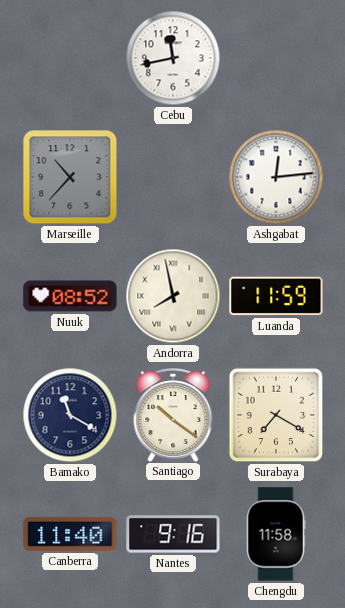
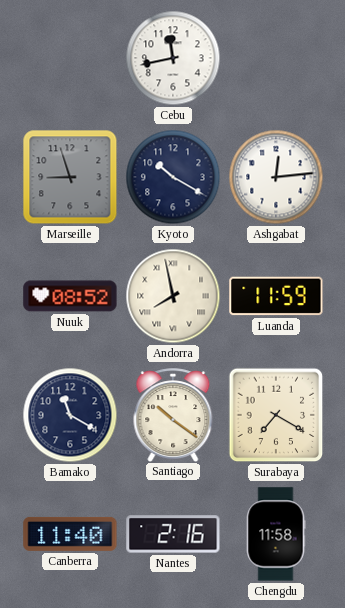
Marseille: 10:37 -> 8:57 (70, 177)
Kyoto: none -> 10:20 (173, 177)
Nantes: 9:16 -> 2:16 (173, 534)
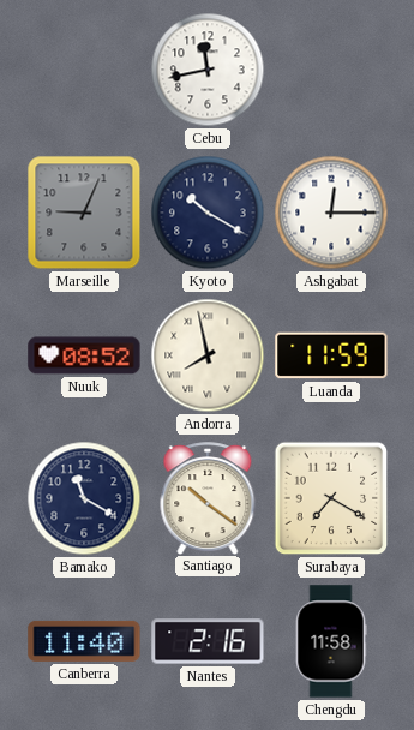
Marseille: 8:57 -> 9:04 (84, 213)
Ashgabat: 12:14 -> 12:15 (331, 213)
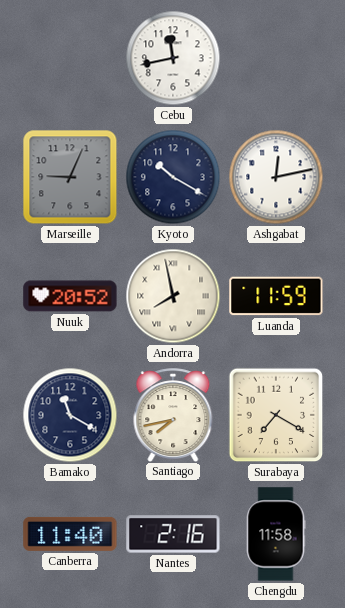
Ashgabat: 12:15 -> 12:13 (276, 177)
Nuuk: 08:52 -> 20:52 (70, 296)
Santiago: 10:21 -> 7:43 (173, 415)
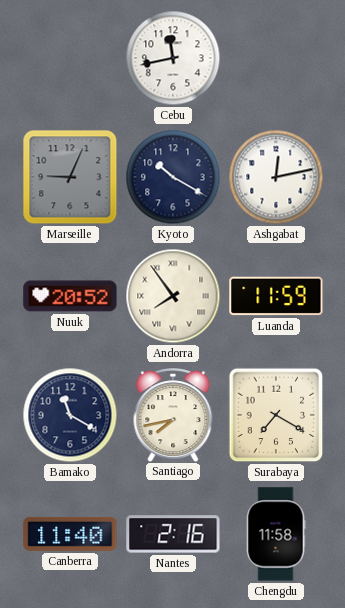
Andorra: 7:58 -> 7:54 (173, 296)
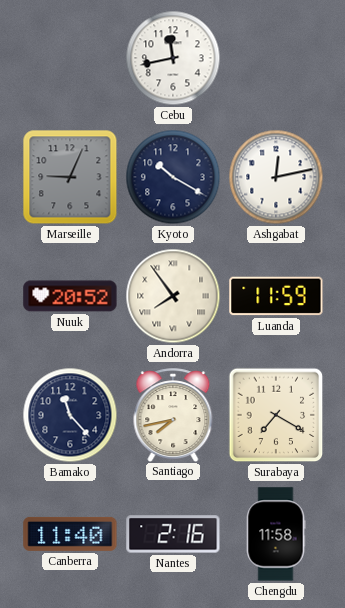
Bamako: 11:20 -> 11:23 (70, 415)
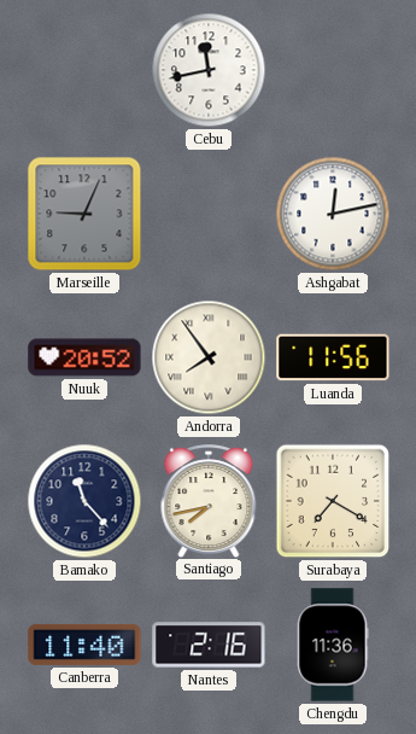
Kyoto: 10:20 -> none (173, 177)
Luanda: 11:59 -> 11:56 (333, 357)
Chengdu: 11:58 -> 11:36 (333, 645)
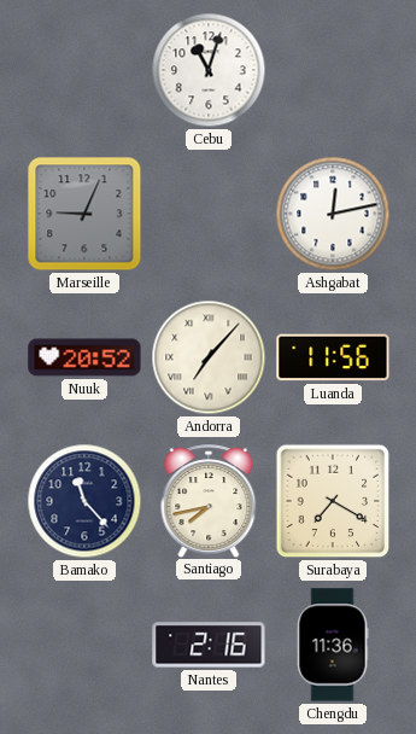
Cebu: 11:43 -> 11:03 (209, 70)
Andorra: 7:54 -> 7:07 (209, 357)
Canberra: 11:40 -> none (84, 645)
